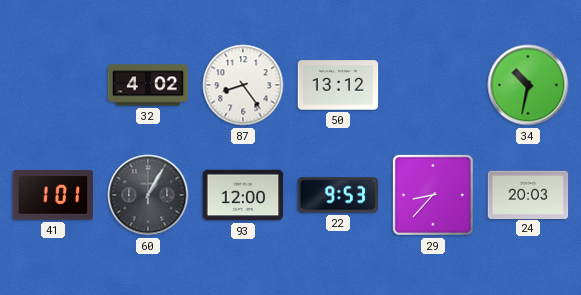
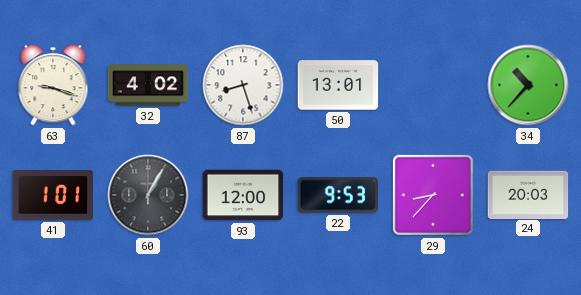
63: none -> 9:18 (53, 85)
87: 8:24 -> 8:27 (243, 85)
50: 13:12 -> 13:01 (338, 85)
34: 10:32 -> 10:37 (528, 85)
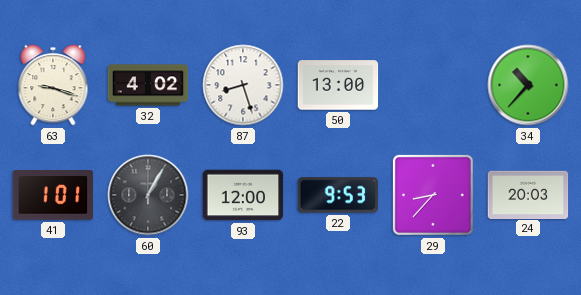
50: 13:01 -> 13:00 (338, 85)
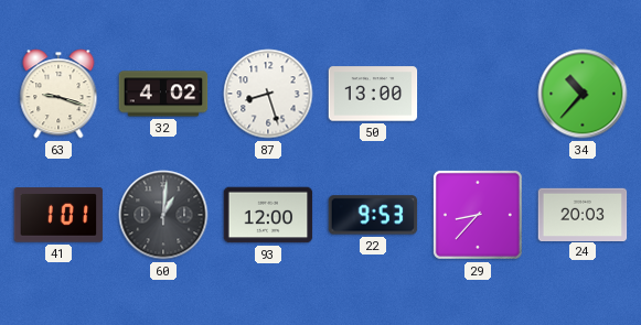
60: 1:05 -> 1:01 (163, 215)
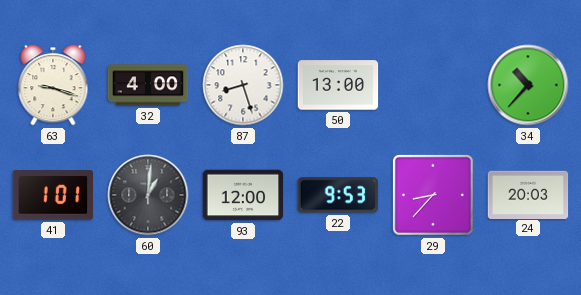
32: 4:02 -> 4:00 (148, 85)
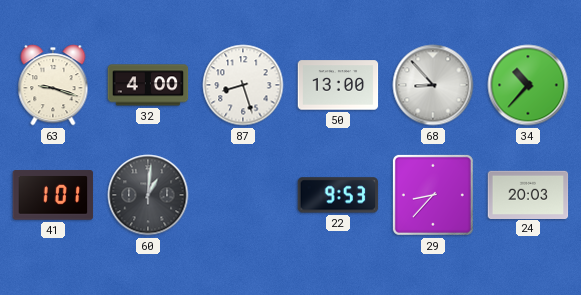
68: none -> 8:53 (433, 85)
93: 12:00 -> none (243, 195)
